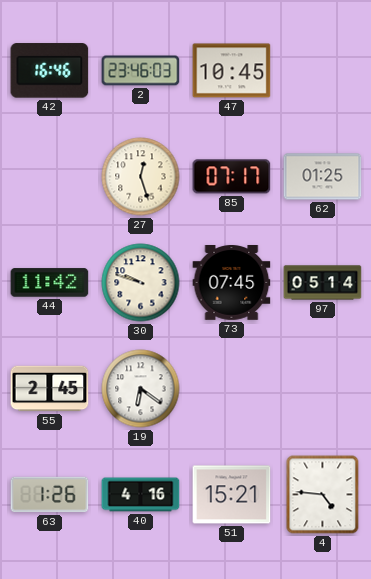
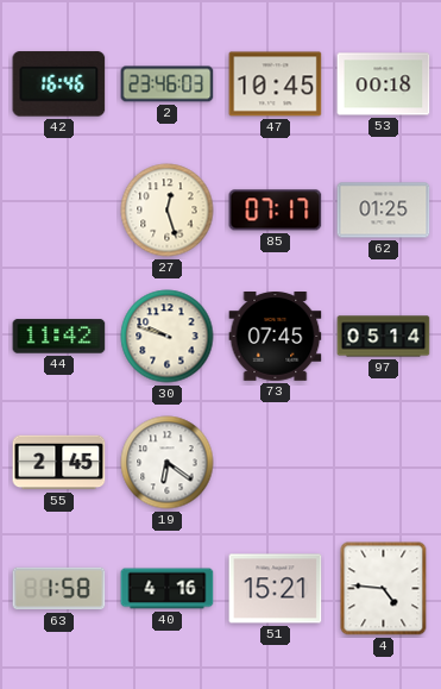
53: none -> 00:18 (384, 84)
63: 1:26 -> 1:58 (59, 589)
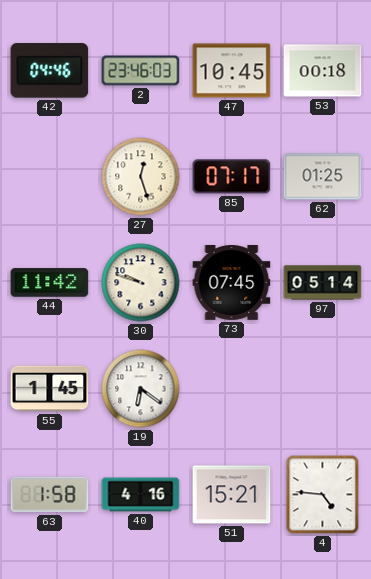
42: 16:46 -> 04:46 (50, 71)
55: 2:45 -> 1:45 (50, 389)
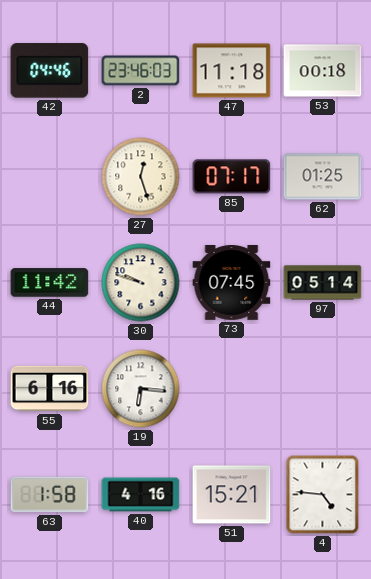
47: 10:45 -> 11:18 (232, 71)
55: 1:45 -> 6:16 (50, 389)
19: 6:21 -> 6:16 (141, 389)
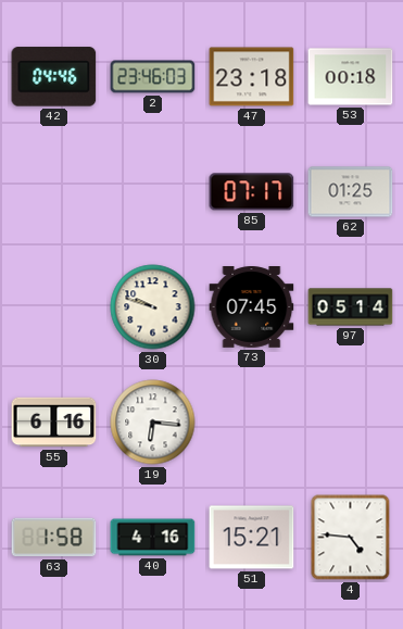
47: 11:18 -> 23:18 (252, 77)
27: 12:27 -> none (141, 177)
44: 11:42 -> none (50, 283)
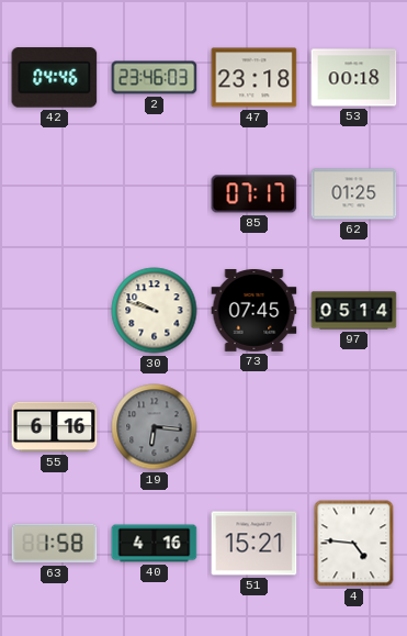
19 dial: white -> grey (155, 427)
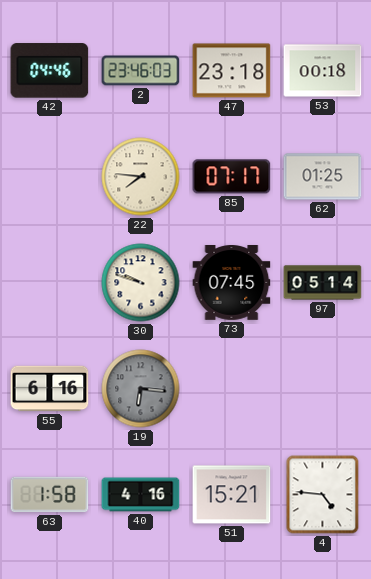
22: none -> 7:46 (141, 177)
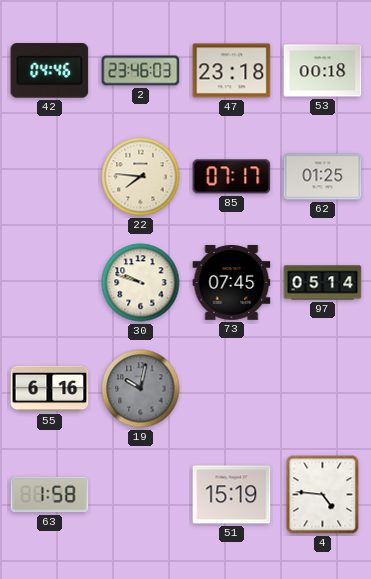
19: 6:16 -> 10:02 (141, 389)
40: 4:16 -> none (141, 495)
51: 15:21 -> 15:19 (232, 495)
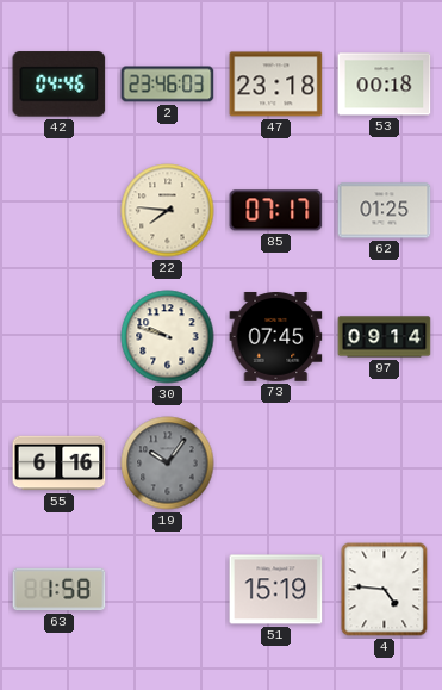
97: 05:14 -> 09:14 (385, 337)
19: 10:02 -> 10:06 (168, 464)
